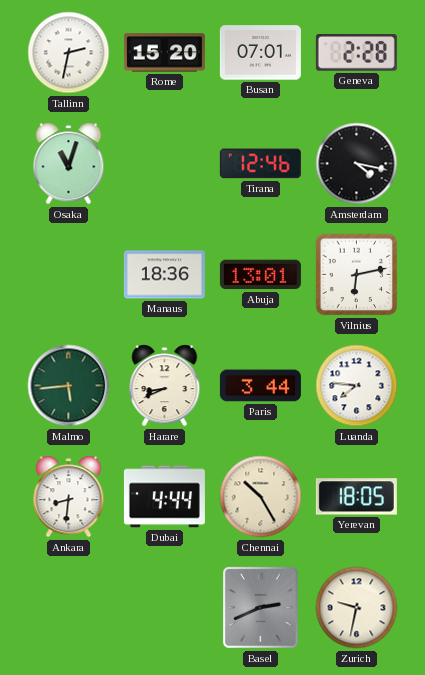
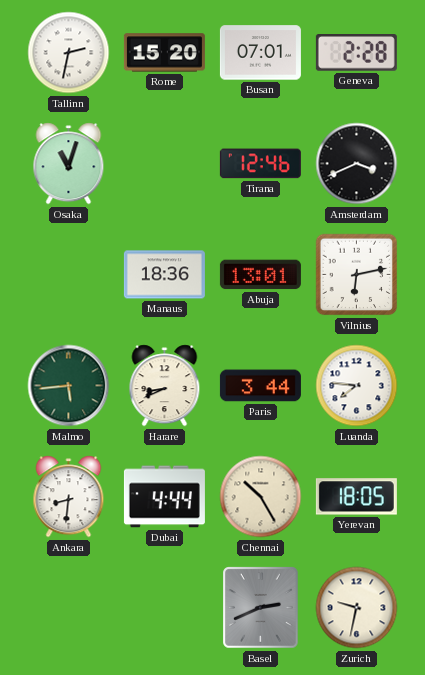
Amsterdam: 4:17 -> 3:41 (357, 164)
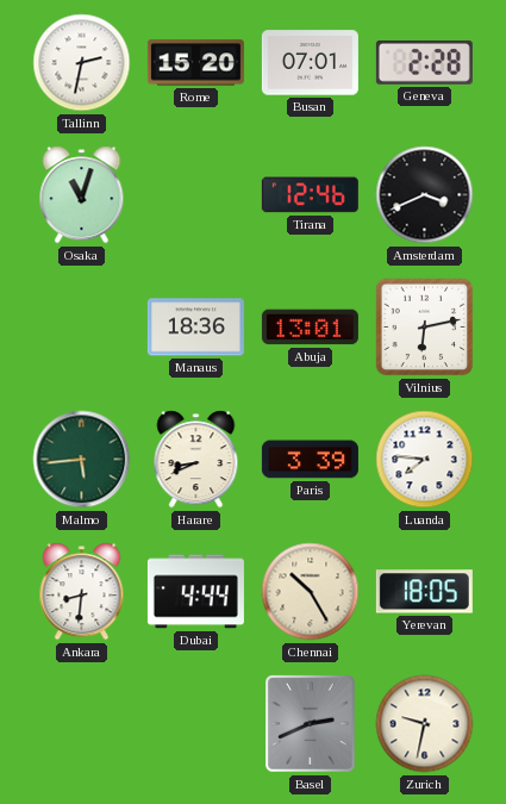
Paris: 3:44 -> 3:39 (310, 460)
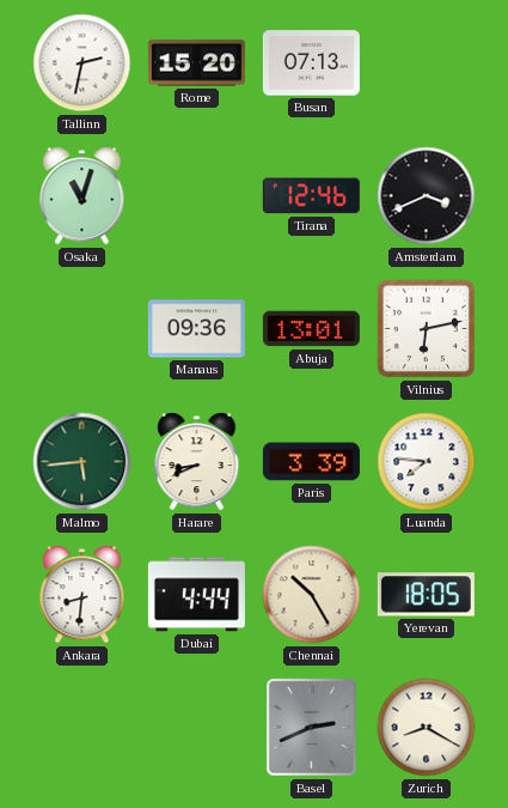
Busan: 07:01 -> 07:13 (311, 63)
Geneva: 2:28 -> none (424, 63)
Manaus: 18:36 -> 09:36 (196, 329)
Zurich: 9:32 -> 8:20 (427, 728)
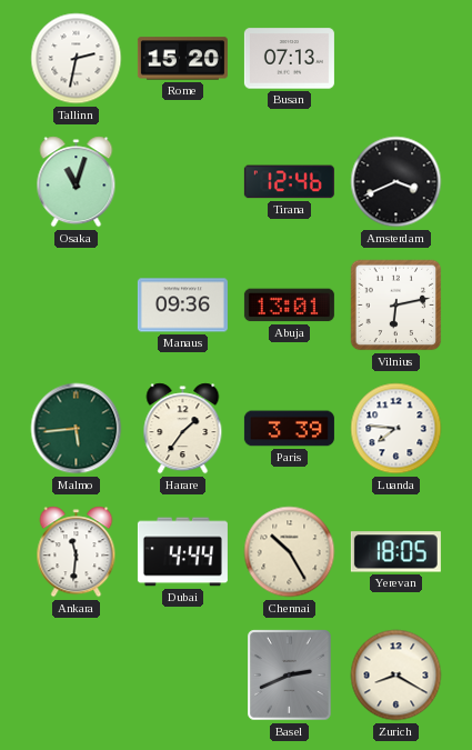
Harare: 8:41 -> 1:36 (183, 429)
Ankara: 8:31 -> 11:31 (77, 552)
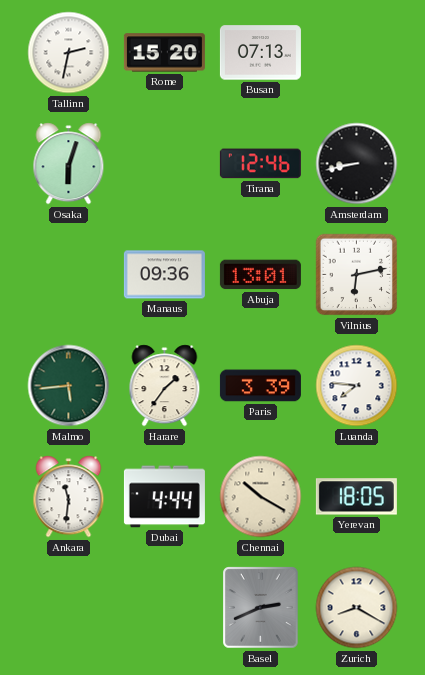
Osaka: 11:03 -> 6:03 (69, 164)
Amsterdam: 3:41 -> 8:43 (357, 164)
Chennai: 10:25 -> 10:20 (261, 497)
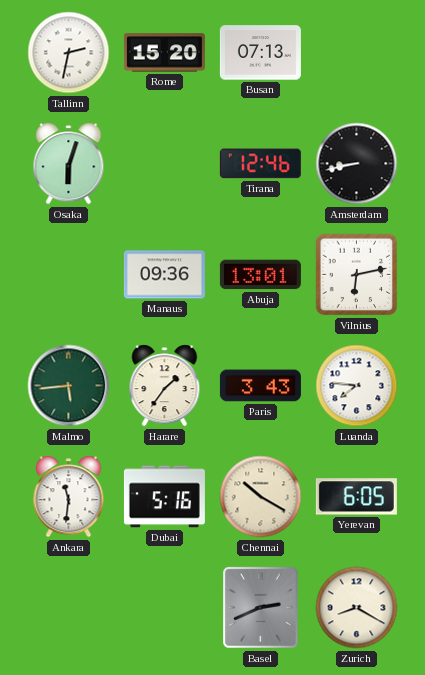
Paris: 3:39 -> 3:43 (260, 386)
Dubai: 4:44 -> 5:16 (164, 497)
Yerevan: 18:05 -> 6:05 (356, 497)
